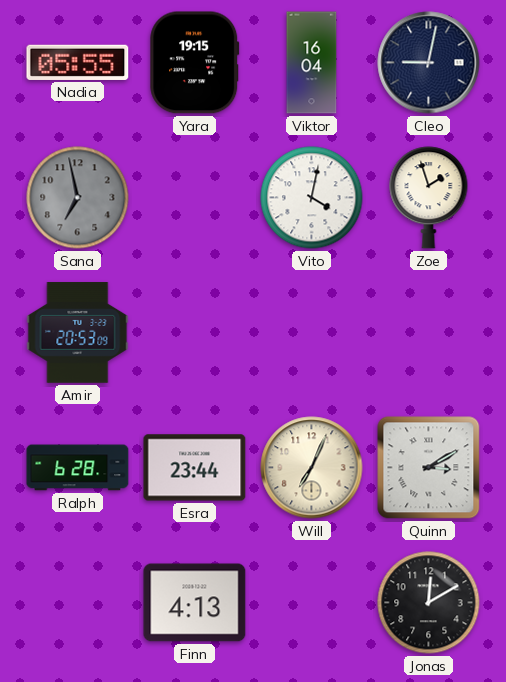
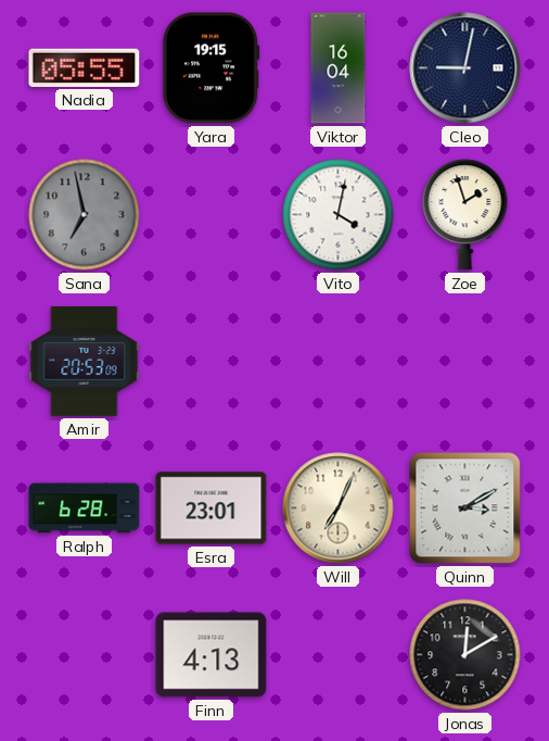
Esra: 23:44 -> 23:01 (212, 508)
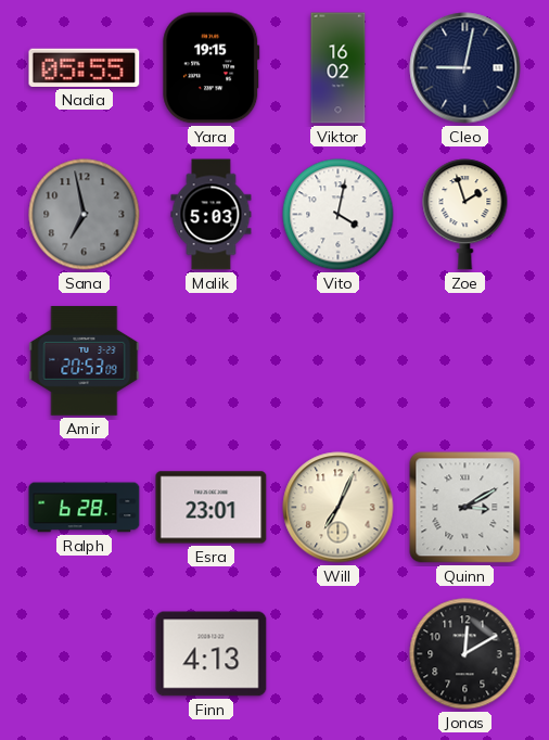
Viktor: 16:04 -> 16:02 (339, 68)
Malik: none -> 5:03 (212, 215)
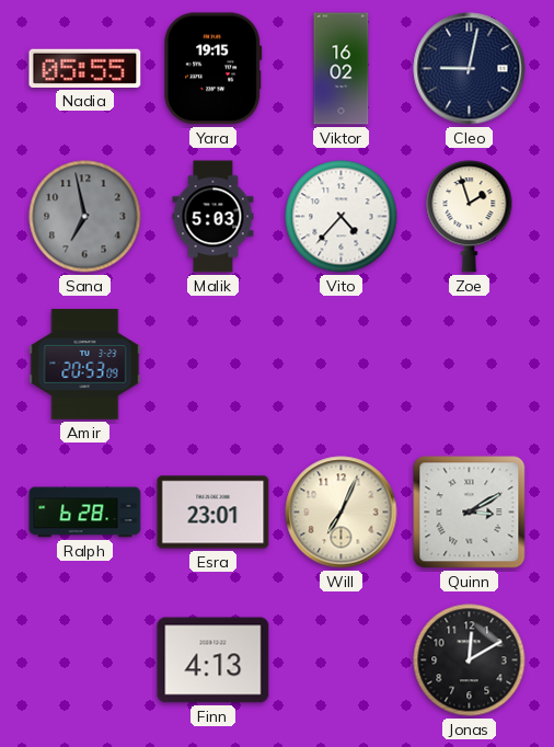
Vito: 4:02 -> 4:37 (342, 217)
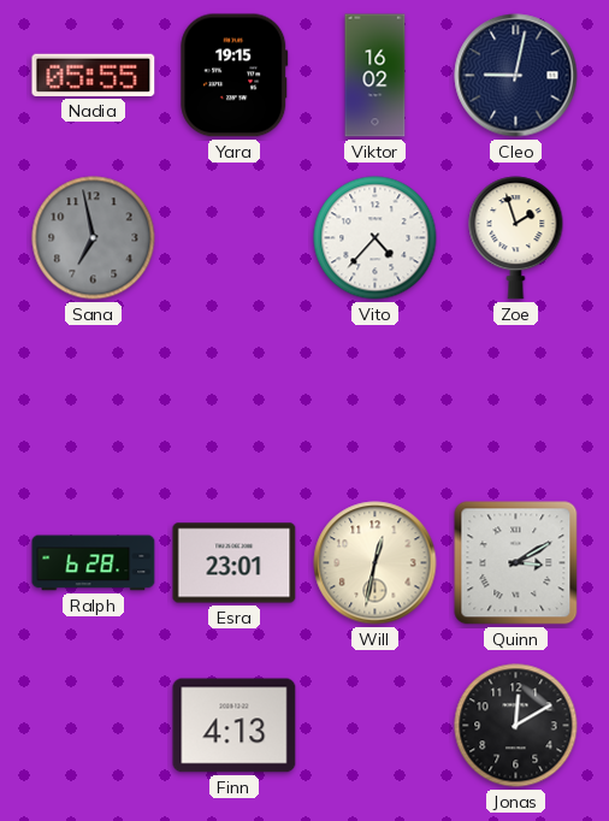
Malik: 5:03 -> none (213, 217)
Amir: 20:53 -> none (85, 365)
Will: 7:04 -> 12:32 (376, 563)
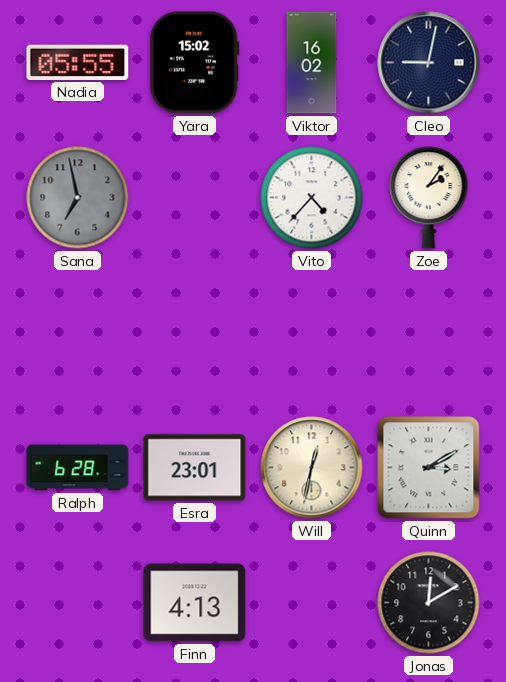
Yara: 19:15 -> 15:02 (195, 63)
Zoe: 1:57 -> 2:06 (429, 198)
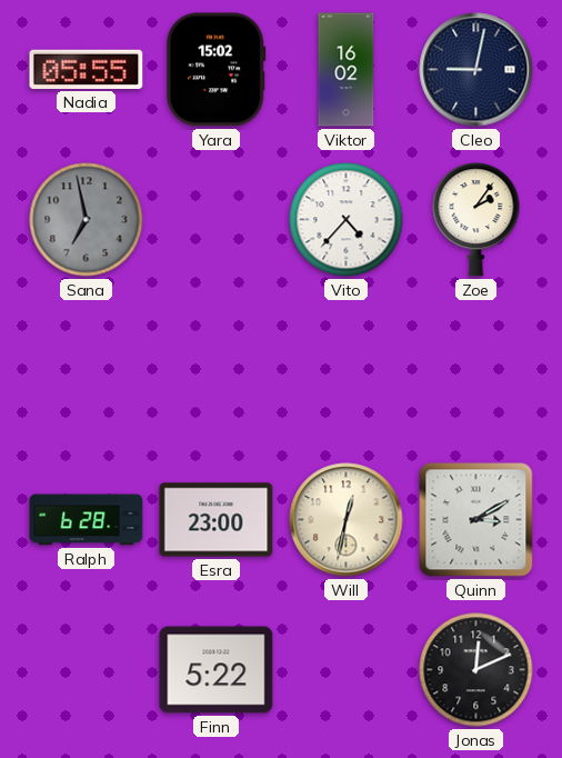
Esra: 23:01 -> 23:00 (217, 520)
Finn: 4:13 -> 5:22 (217, 670)
Jonas: 12:10 -> 12:11 (476, 670)
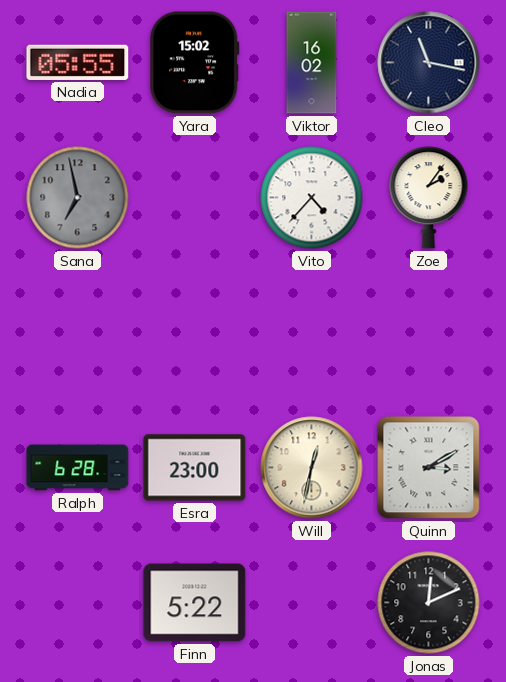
Cleo: 9:02 -> 11:17 (429, 63)
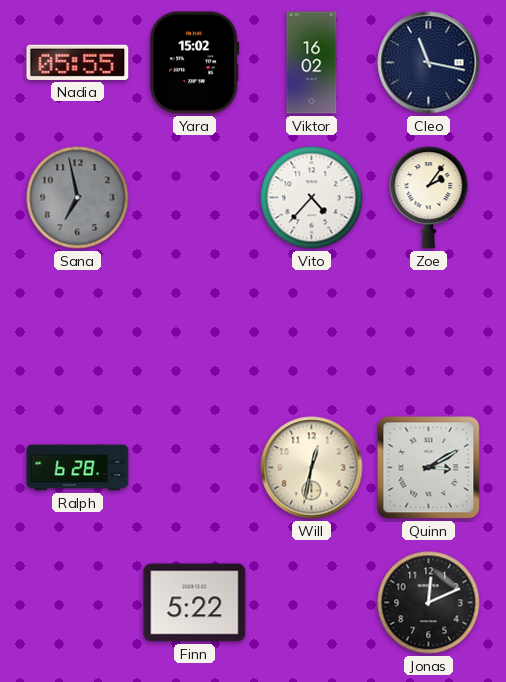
Esra: 23:00 -> none (195, 468)
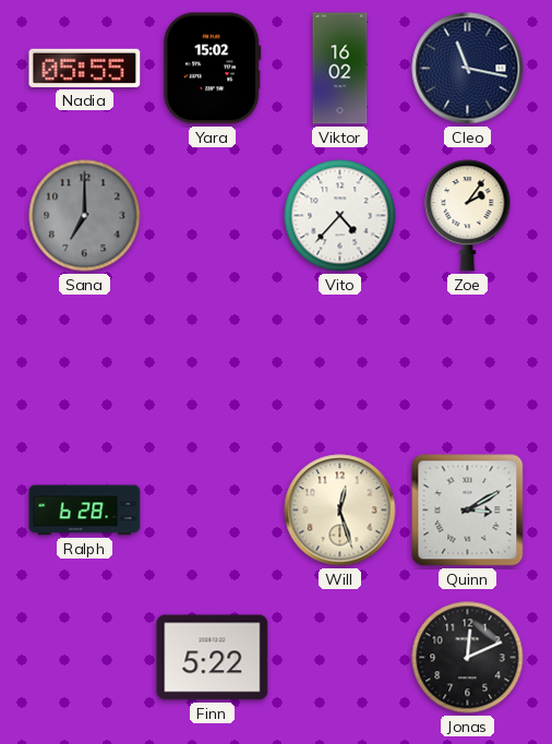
Sana: 6:58 -> 7:00 (85, 216)
Will: 12:32 -> 12:27 (340, 511)
